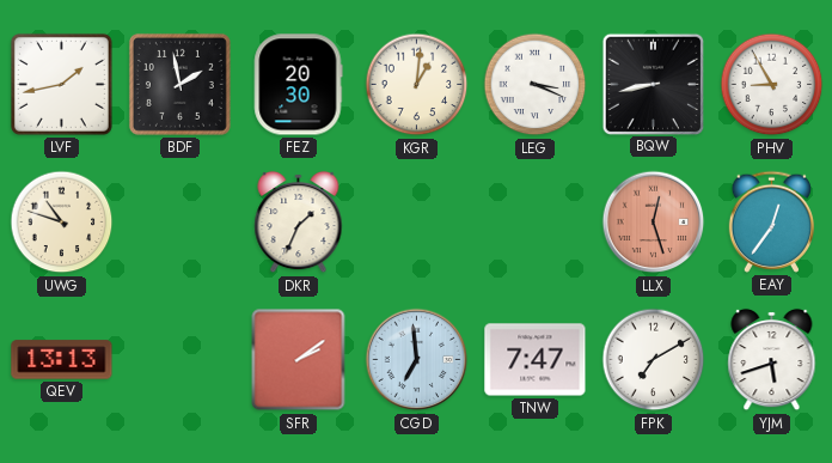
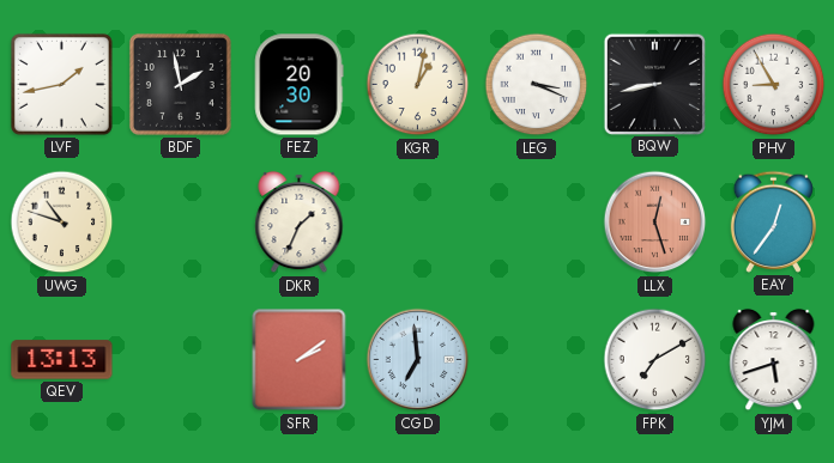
KGR: 1:01 -> 1:02 (418, 85)
TNW: 7:47 -> none (536, 360)
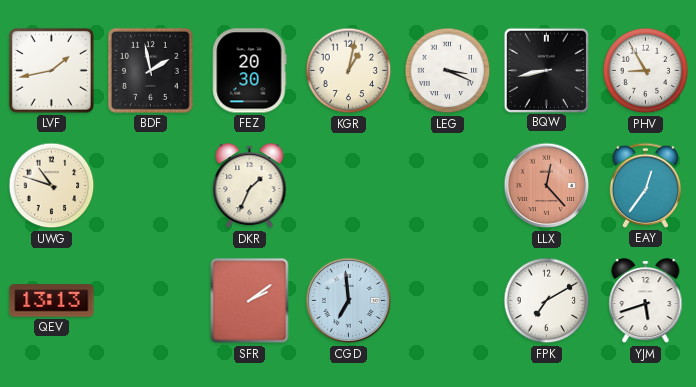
LLX: 12:27 -> 12:23 (547, 186)
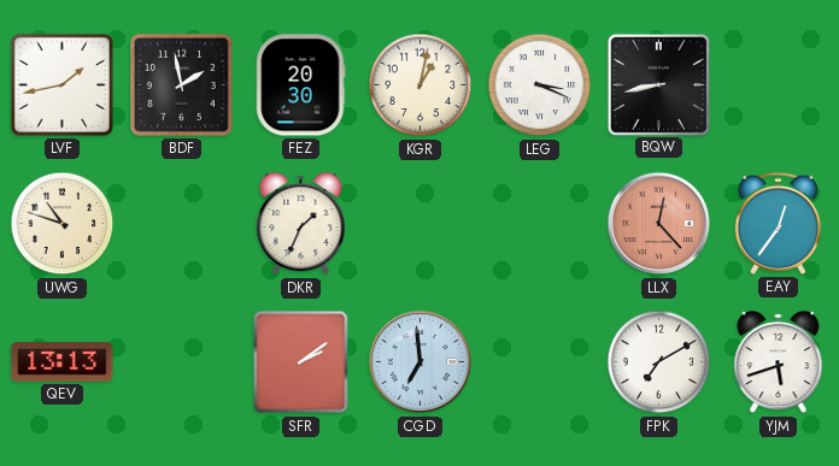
PHV: 8:55 -> none (646, 71)
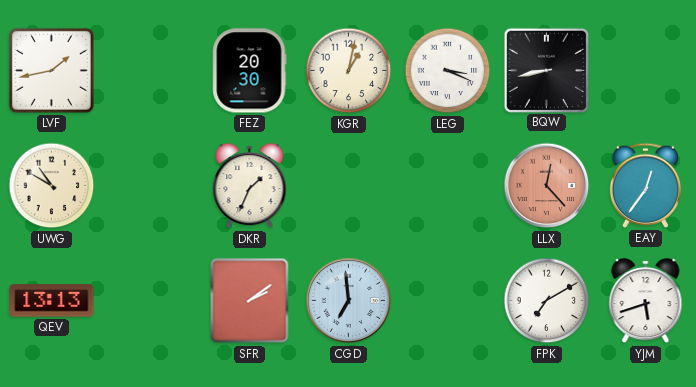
BDF: 1:58 -> none (181, 84)
UWG: 10:48 -> 10:50 (52, 186)
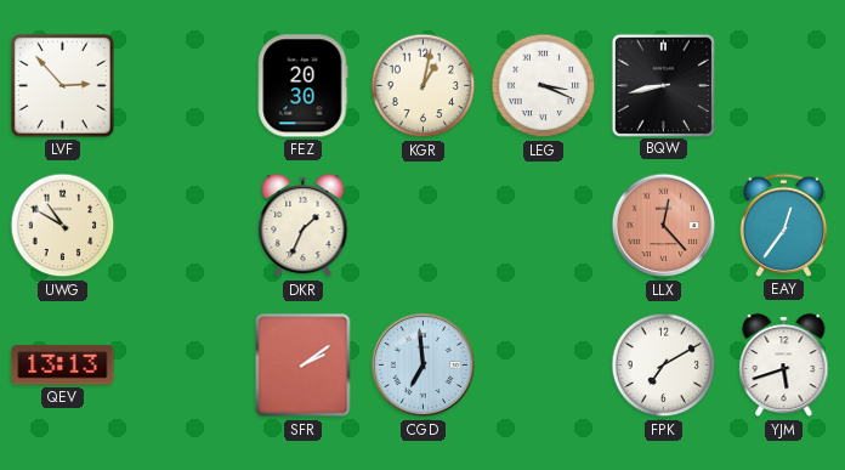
LVF: 1:43 -> 2:53 (62, 85)
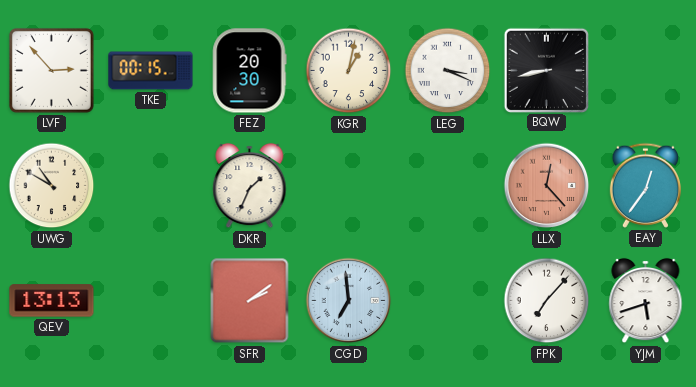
TKE: none -> 00:15 (151, 71)
FPK: 7:10 -> 7:07 (547, 301)
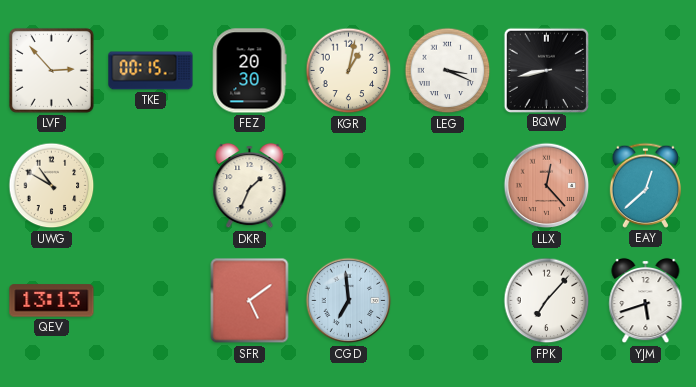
EAY: 12:36 -> 12:38 (645, 185)
SFR: 2:09 -> 5:09 (250, 301)
